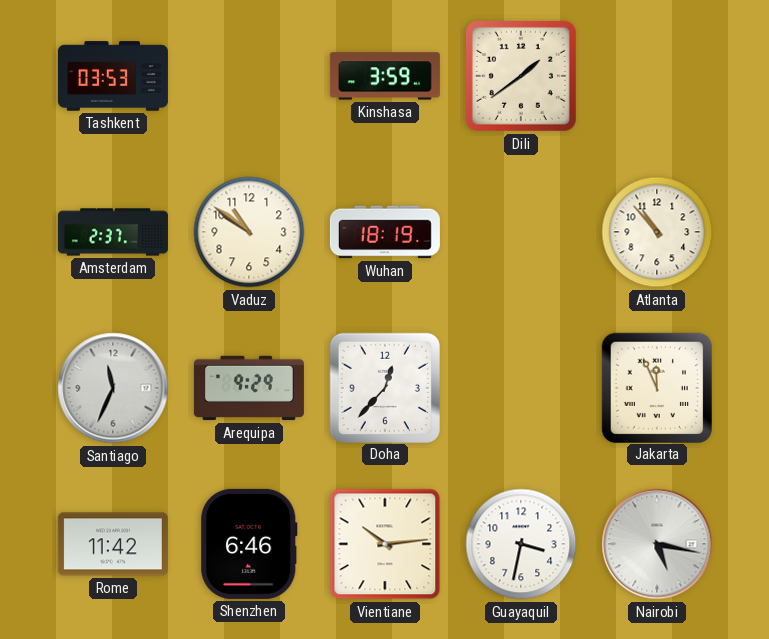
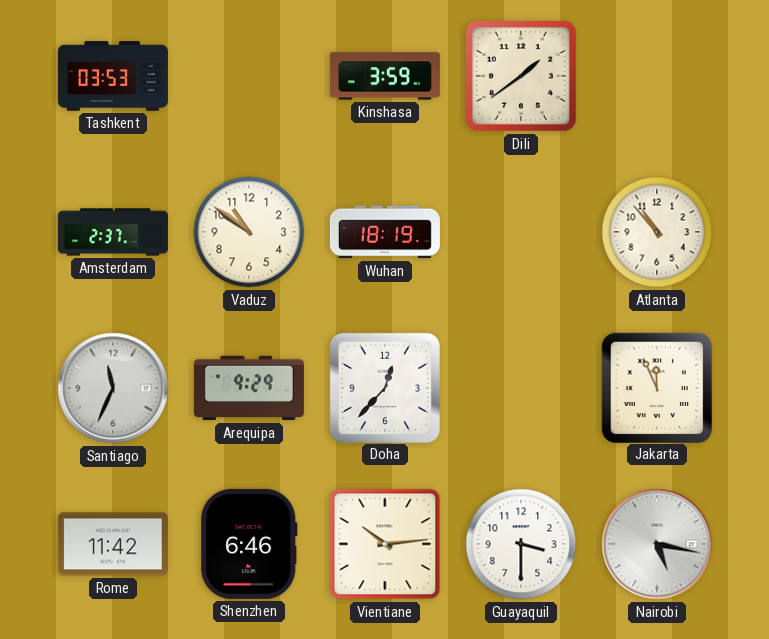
Guayaquil: 3:32 -> 3:30 (521, 544)
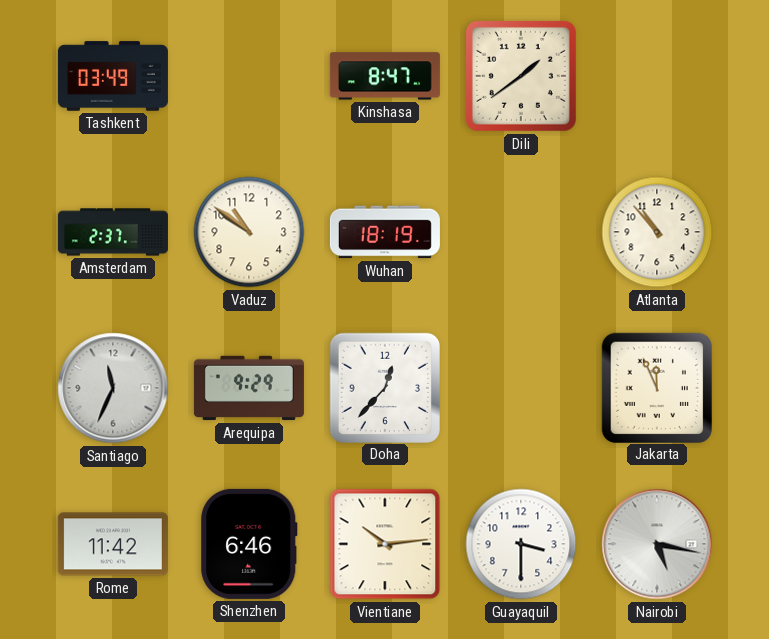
Tashkent: 03:53 -> 03:49 (113, 76)
Kinshasa: 3:59 -> 8:47 (385, 76)
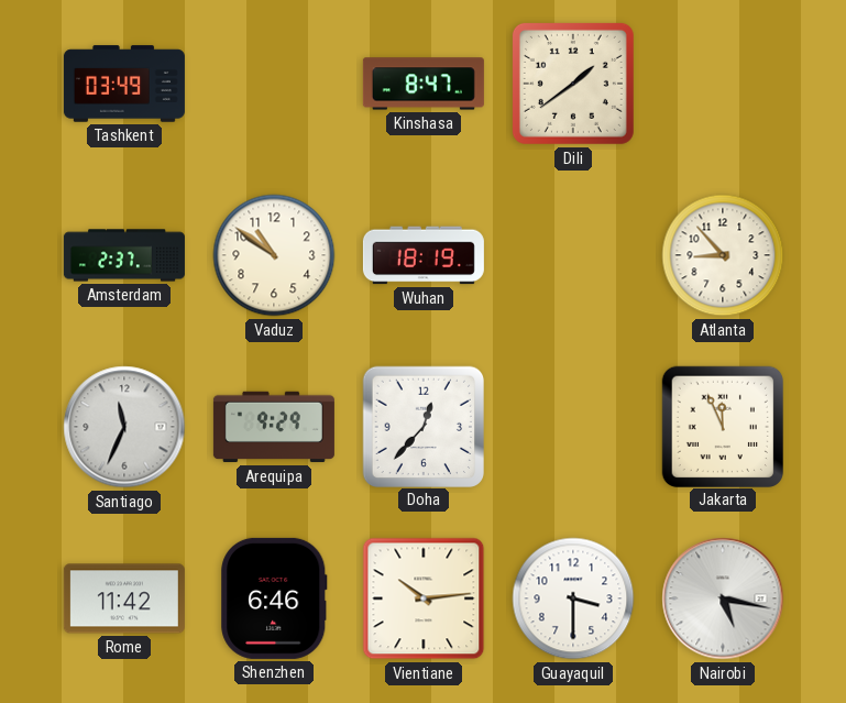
Atlanta: 10:53 -> 8:53 (723, 255)
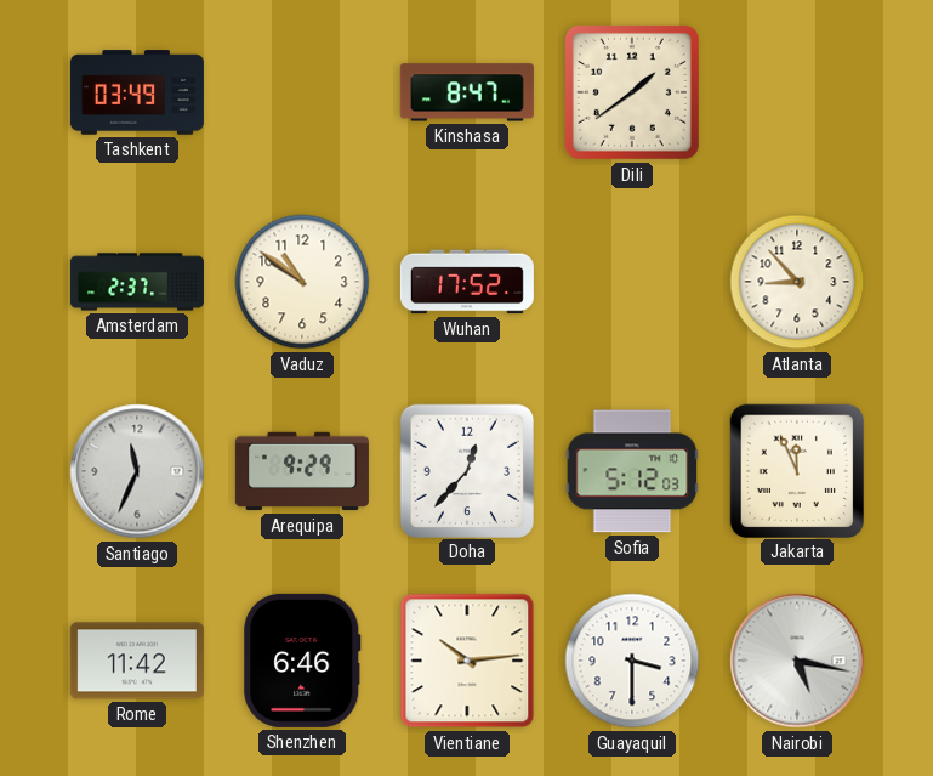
Wuhan: 18:19 -> 17:52 (467, 282)
Sofia: none -> 5:12 (632, 471)
